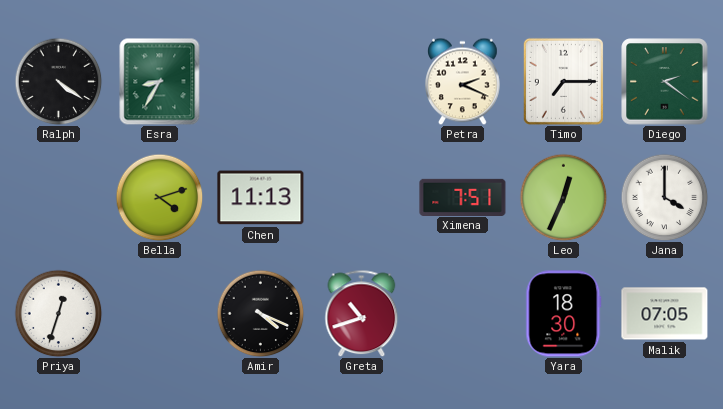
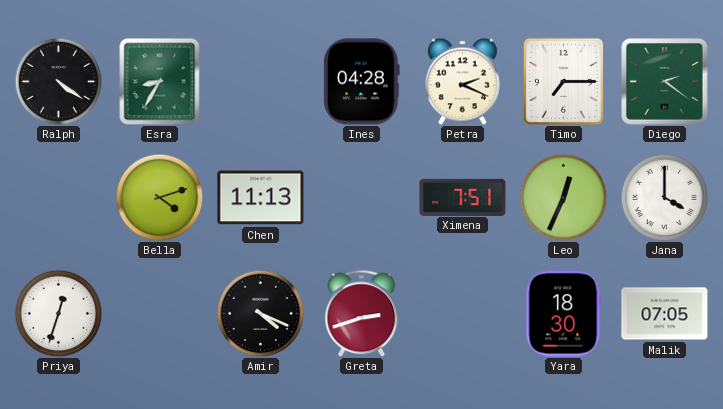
Ines: none -> 04:28 (362, 82)
Greta: 10:42 -> 2:42 (362, 313)
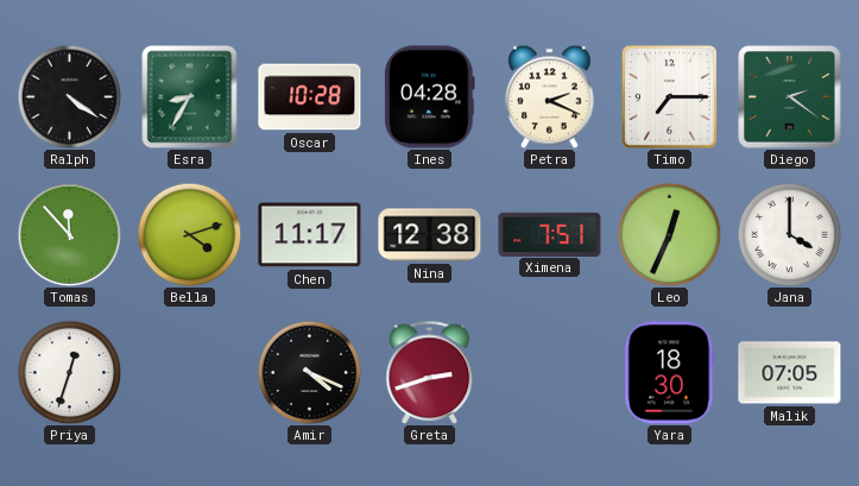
Oscar: none -> 10:28 (310, 97)
Tomas: none -> 11:53 (69, 234)
Chen: 11:13 -> 11:17 (310, 235)
Nina: none -> 12:38 (430, 235)
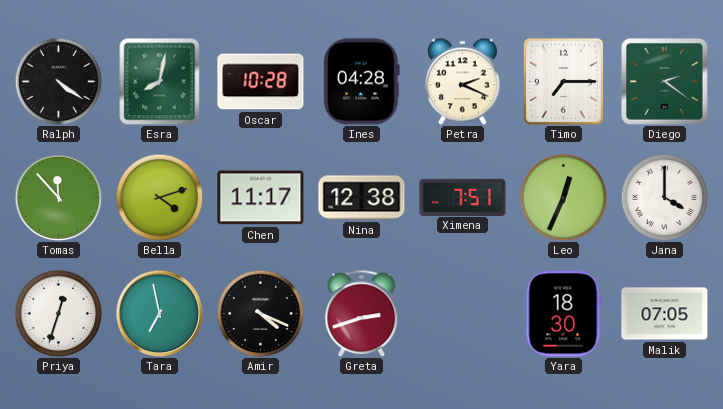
Esra: 8:35 -> 8:02 (160, 81)
Tara: none -> 6:58 (159, 313)
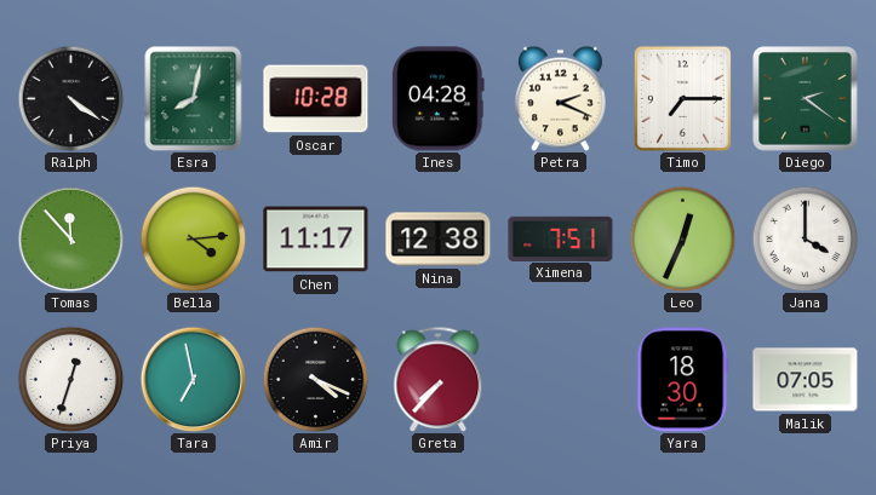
Bella: 4:12 -> 4:14 (193, 238)
Greta: 2:42 -> 7:37 (439, 379)
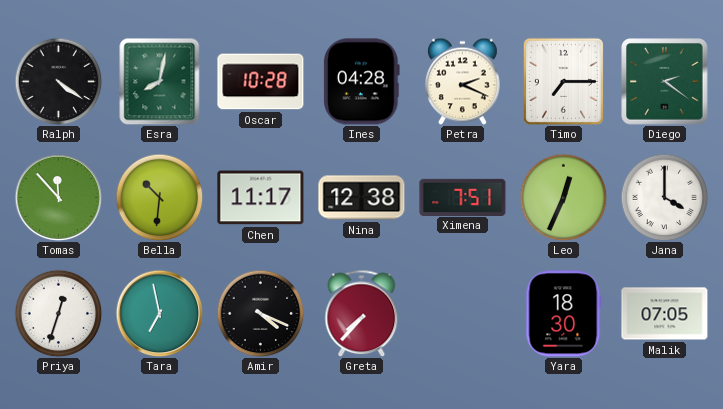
Bella: 4:14 -> 10:31 (159, 197)
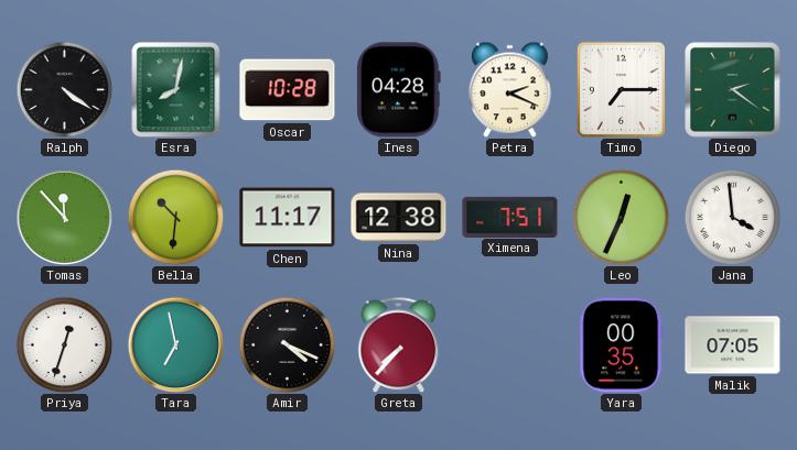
Jana: 4:00 -> 3:59 (732, 217)
Yara: 18:30 -> 00:35 (622, 345)
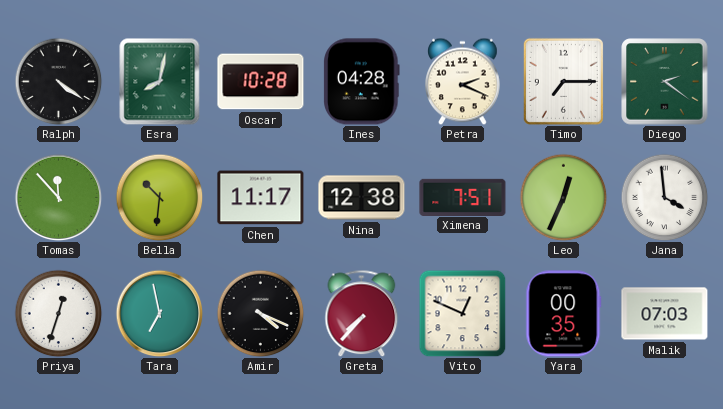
Vito: none -> 12:49 (462, 313)
Malik: 07:05 -> 07:03 (665, 314)
